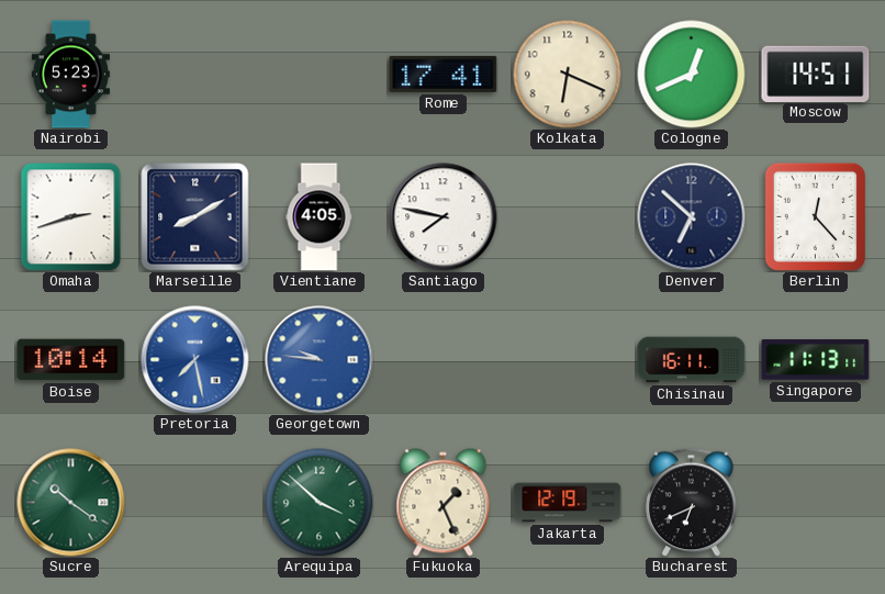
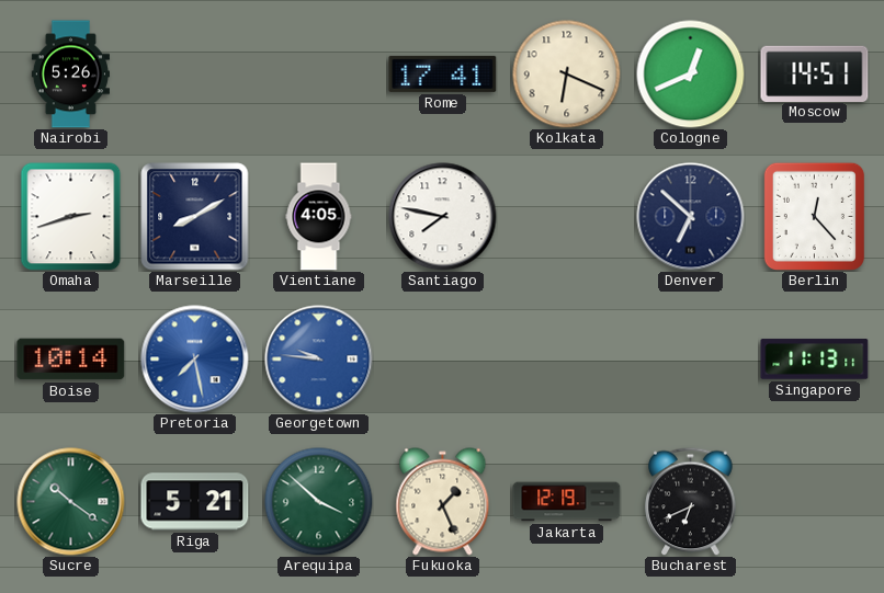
Nairobi: 5:23 -> 5:26 (70, 75)
Chisinau: 16:11 -> none (692, 360)
Riga: none -> 5:21 (195, 502)
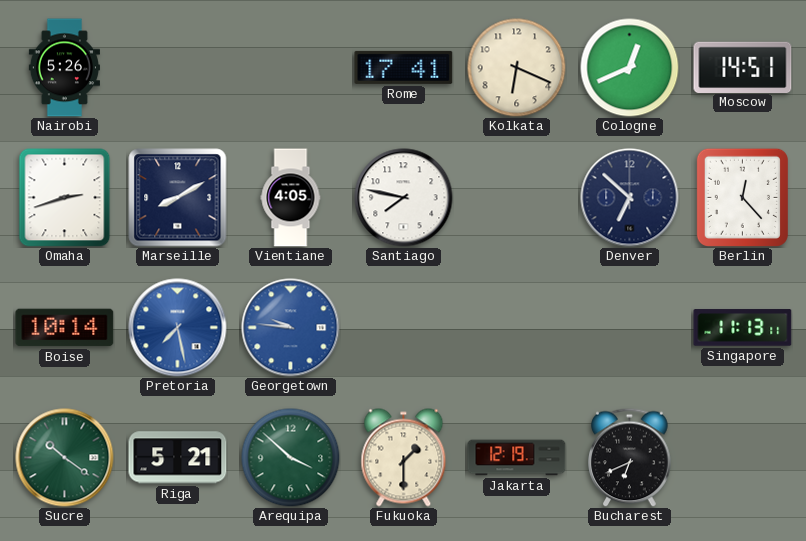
Fukuoka: 1:26 -> 1:30 (404, 458)
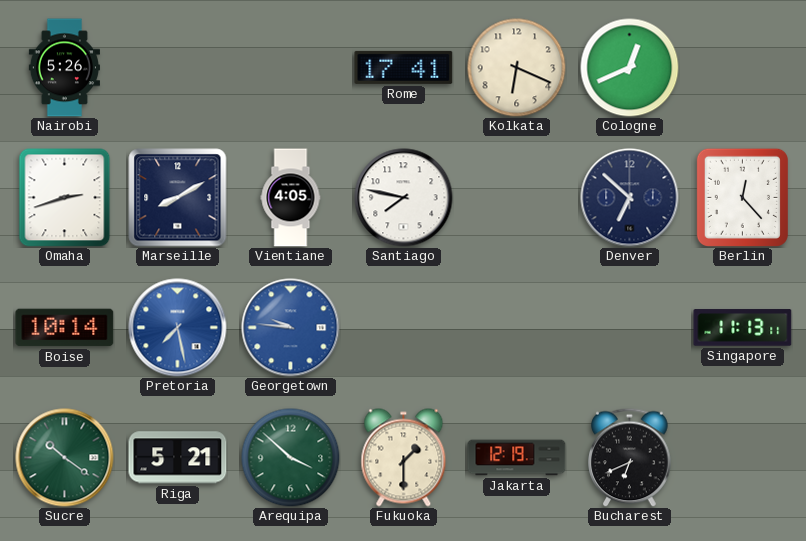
Moscow: 14:51 -> none (743, 67)
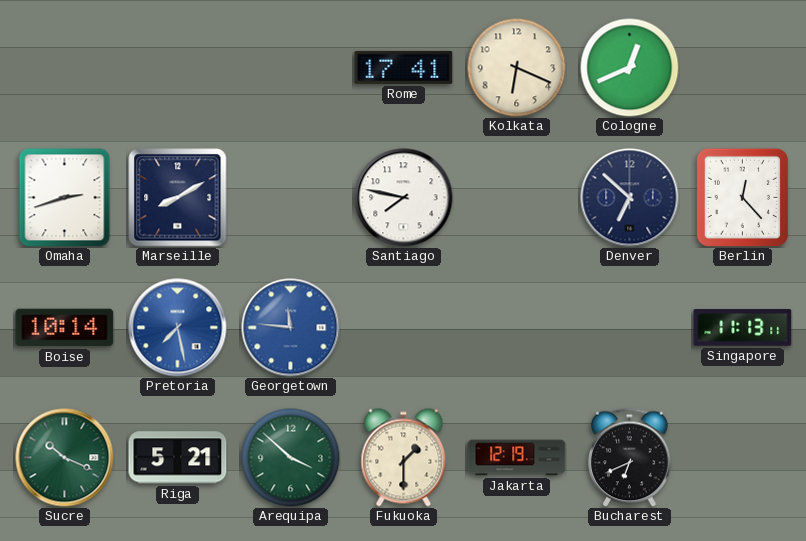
Nairobi: 5:26 -> none (64, 68)
Vientiane: 4:05 -> none (291, 198)
Georgetown: 9:46 -> 11:46 (291, 328)
Sucre: 10:21 -> 10:19 (65, 458)
